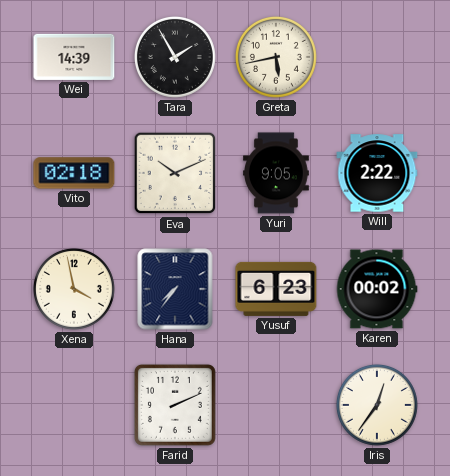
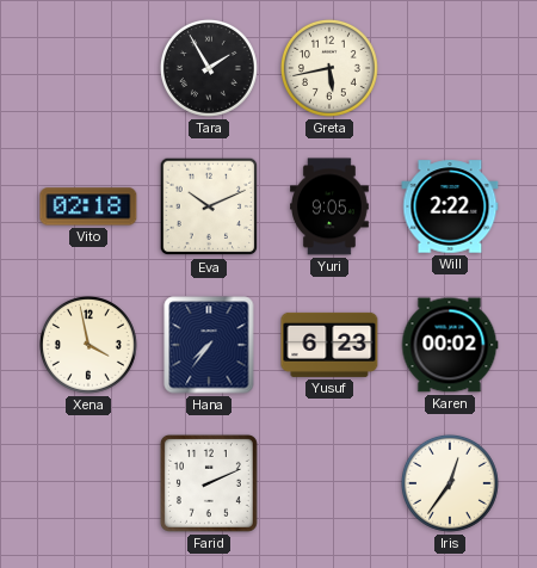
Wei: 14:39 -> none (74, 57)
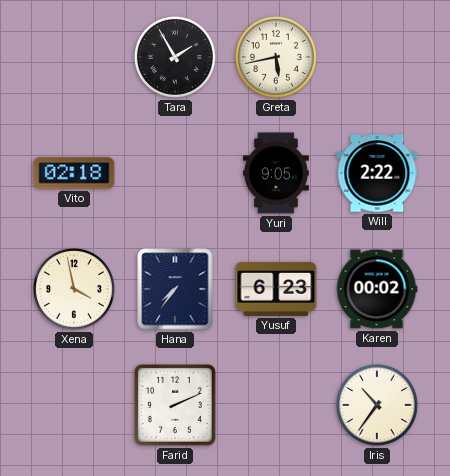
Eva: 10:11 -> none (209, 206)
Iris: 12:36 -> 10:36 (377, 405)
